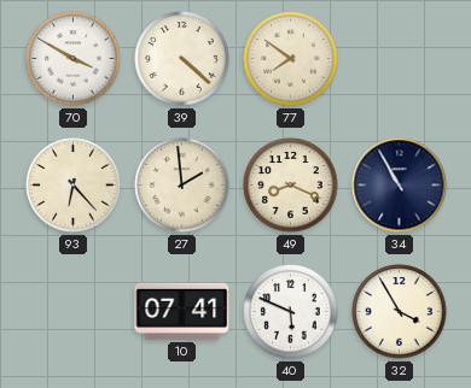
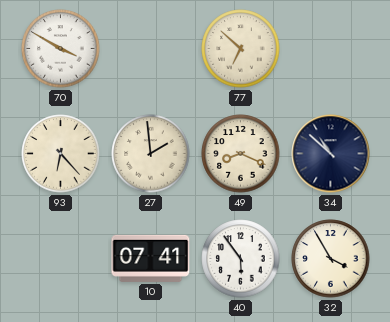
39: 4:22 -> none (182, 59)
77: 7:51 -> 6:52 (241, 49)
34: 10:55 -> 10:52 (331, 154)
40: 5:49 -> 5:54 (241, 259)
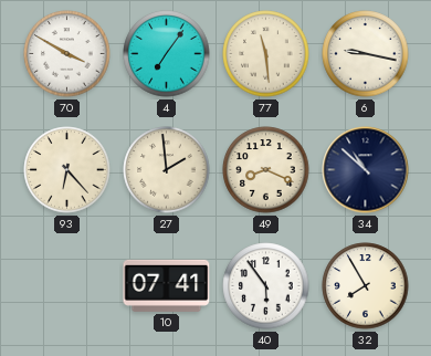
4: none -> 7:06 (167, 54)
77: 6:52 -> 11:29 (266, 54)
6: none -> 9:17 (366, 54)
32: 3:55 -> 7:55 (366, 286)
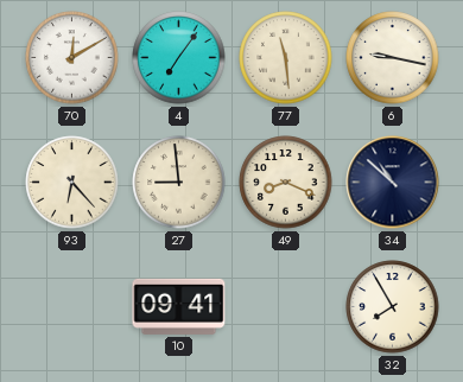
70: 3:50 -> 12:10 (72, 58)
27: 1:59 -> 8:59 (179, 183)
10: 07:41 -> 09:41 (179, 306)
40: 5:54 -> none (266, 286)
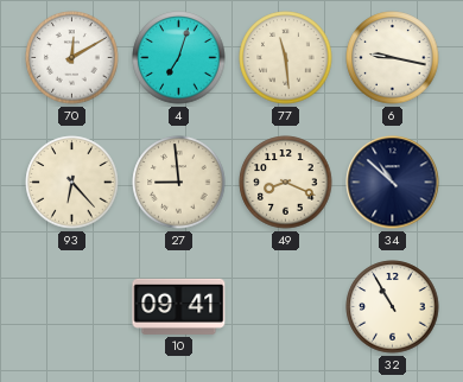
4: 7:06 -> 7:03 (179, 58)
32: 7:55 -> 10:55 (393, 307)
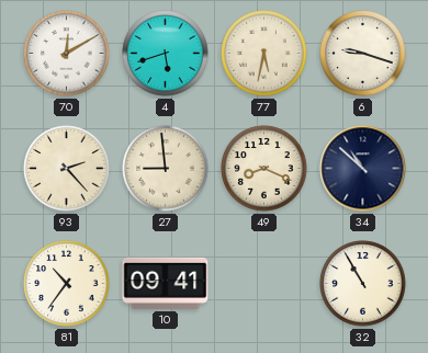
4: 7:03 -> 5:42 (166, 54)
77: 11:29 -> 5:32 (264, 54)
6: 9:17 -> 9:18 (363, 54)
93: 6:23 -> 2:23 (67, 169)
81: none -> 10:36 (67, 284)
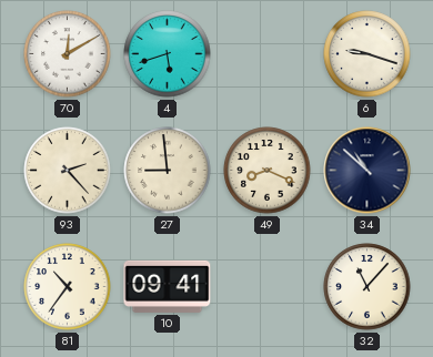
77: 5:32 -> none (264, 54)
32: 10:55 -> 11:07 (367, 287)
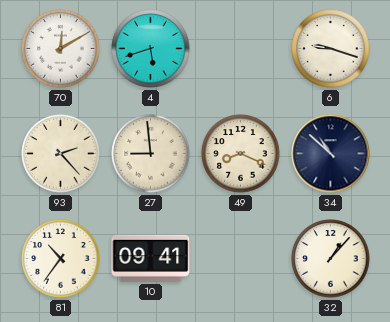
32: 11:07 -> 1:07 (331, 259)
